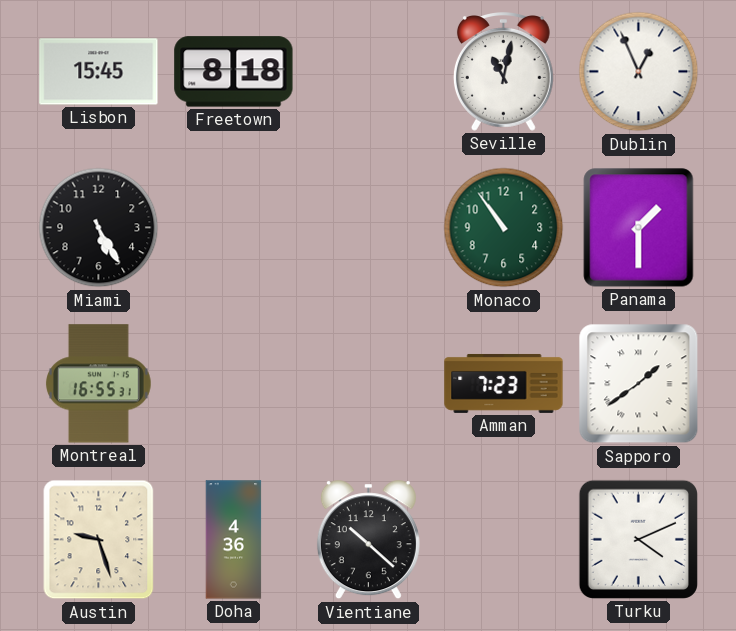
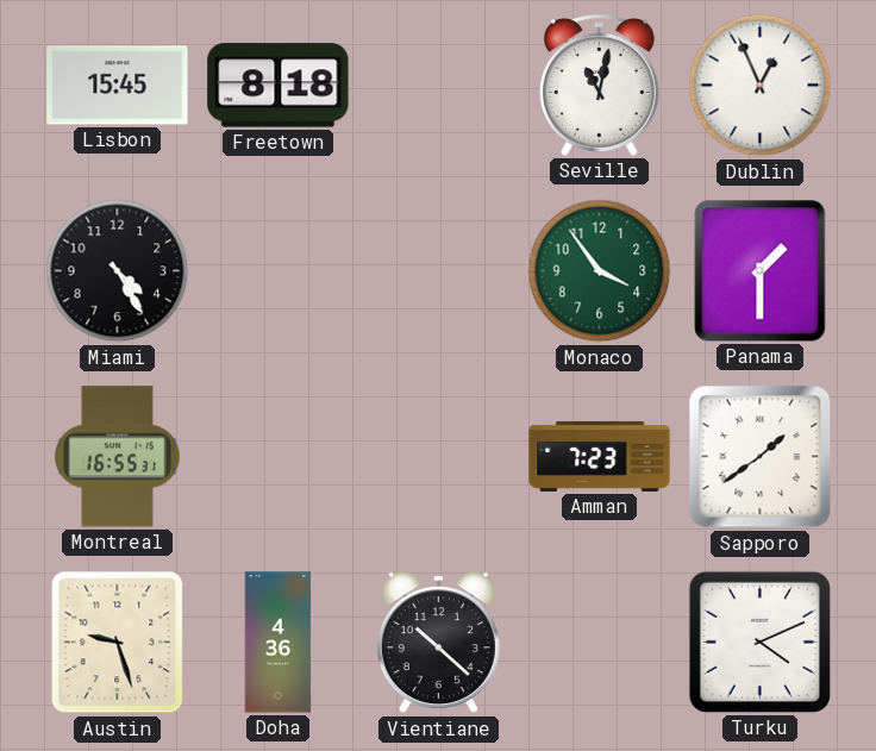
Miami: 5:25 -> 4:25 (118, 271)
Monaco: 10:54 -> 3:54 (600, 271)
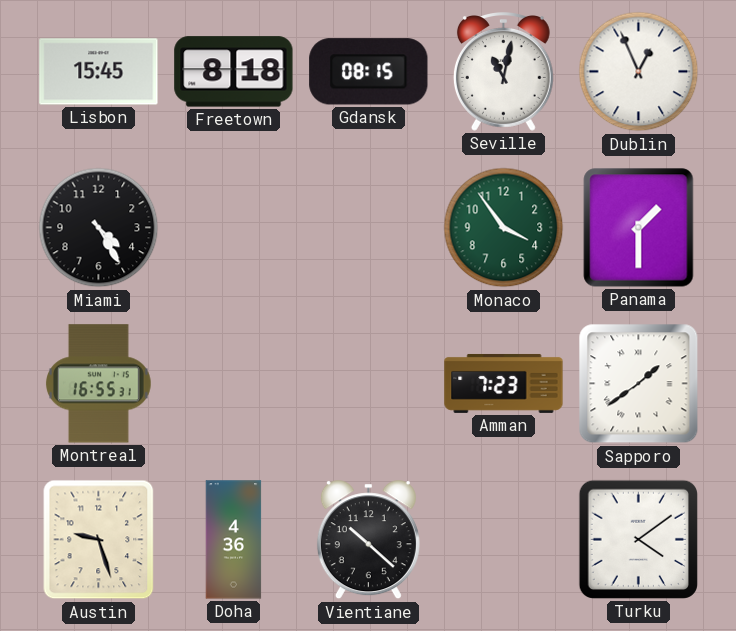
Gdansk: none -> 08:15 (369, 72)
Turku: 4:11 -> 4:09 (638, 539)
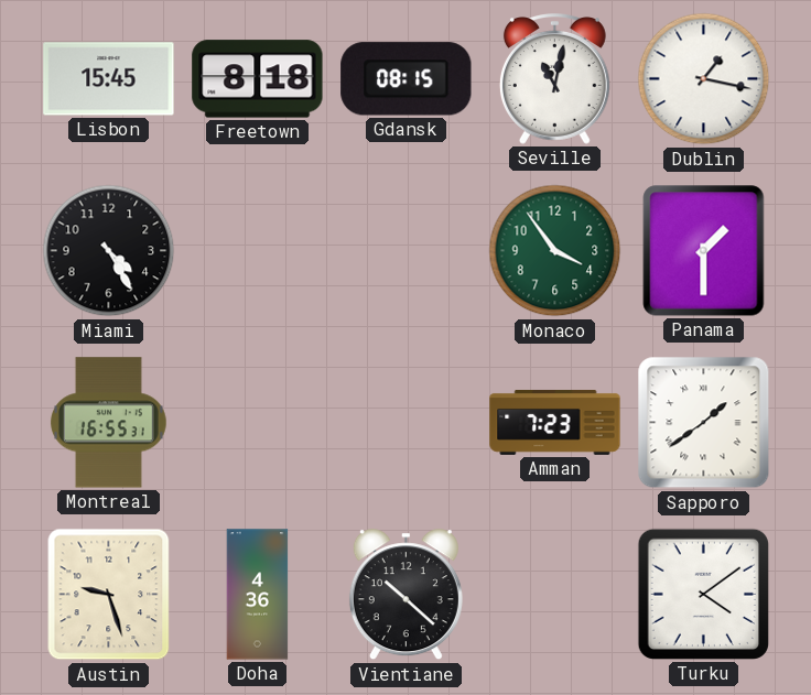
Dublin: 12:56 -> 1:17 (704, 79)
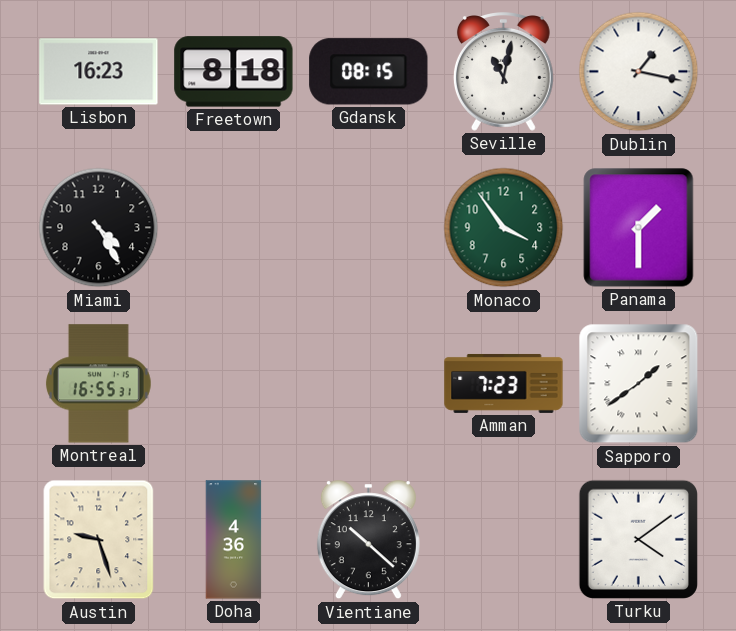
Lisbon: 15:45 -> 16:23 (99, 72)
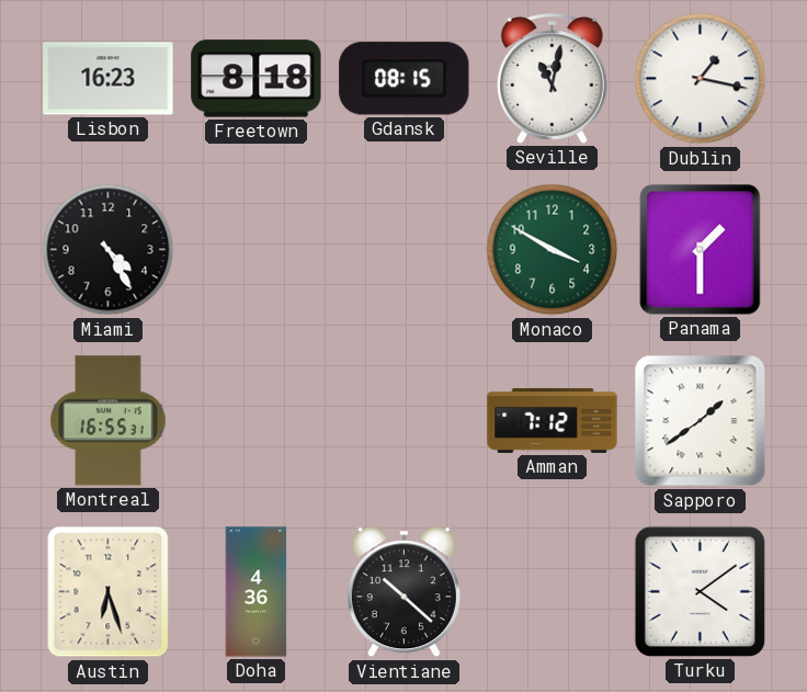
Monaco: 3:54 -> 3:50 (553, 250)
Amman: 7:23 -> 7:12 (553, 420)
Austin: 9:27 -> 6:27 (109, 592)
